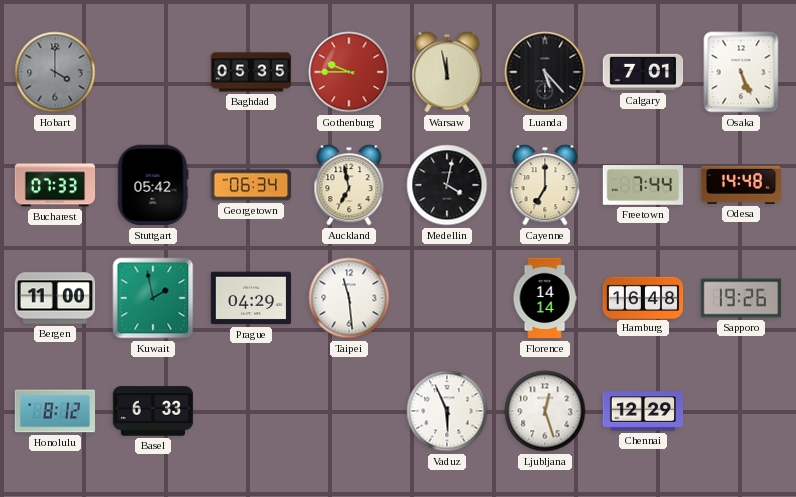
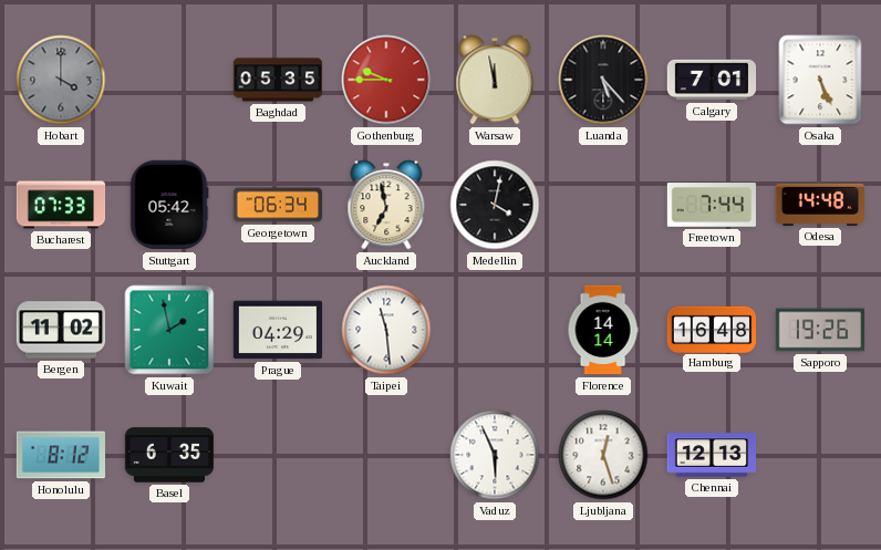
Cayenne: 7:00 -> none (545, 185)
Bergen: 11:00 -> 11:02 (61, 330)
Basel: 6:33 -> 6:35 (169, 455)
Chennai: 12:29 -> 12:13 (712, 455)
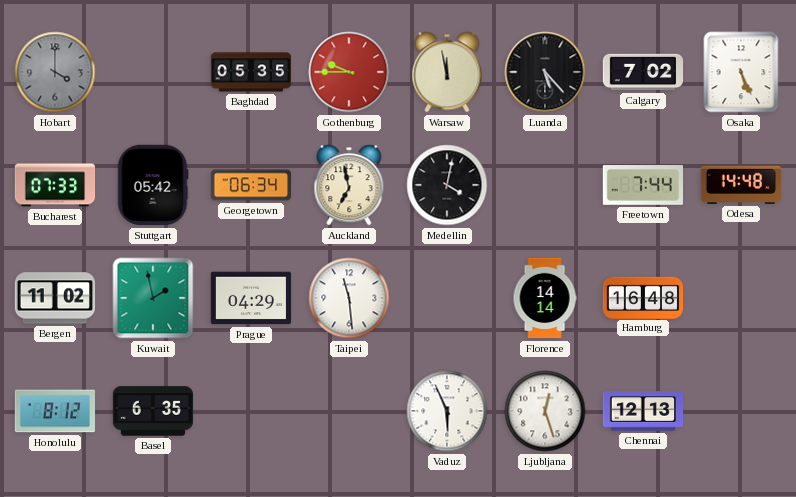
Calgary: 7:01 -> 7:02 (643, 72)
Sapporo: 19:26 -> none (820, 330)
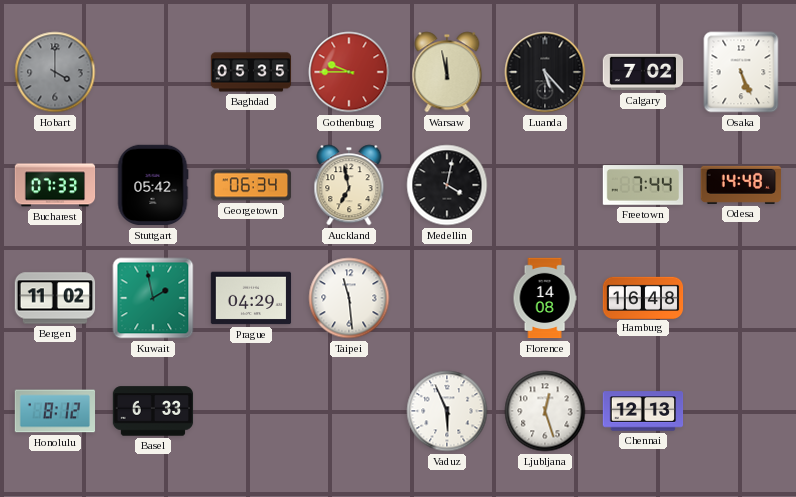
Florence: 14:14 -> 14:08 (545, 298)
Basel: 6:35 -> 6:33 (153, 411)
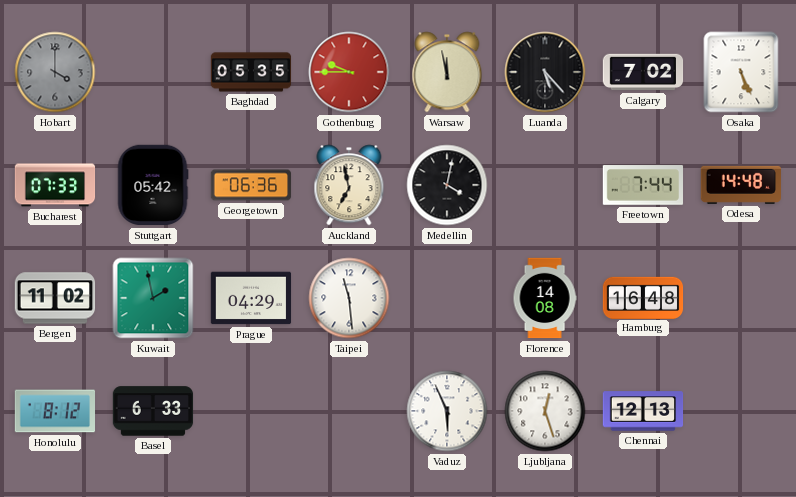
Georgetown: 06:34 -> 06:36 (251, 185)
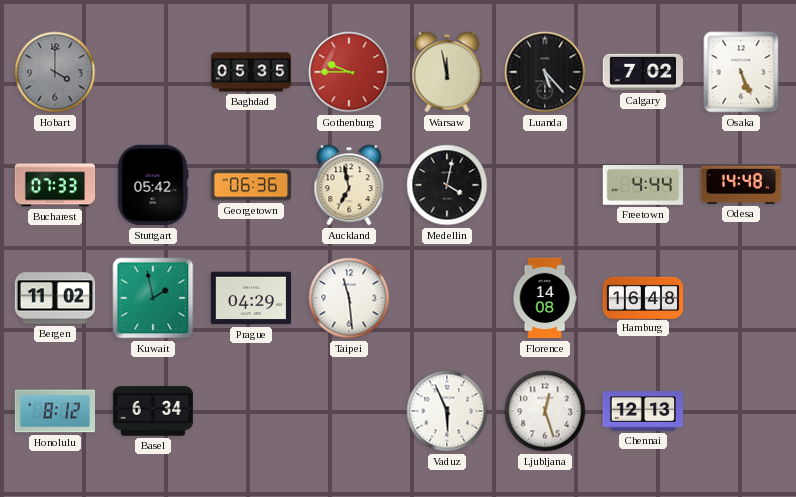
Freetown: 7:44 -> 4:44 (643, 185)
Basel: 6:33 -> 6:34 (153, 411)
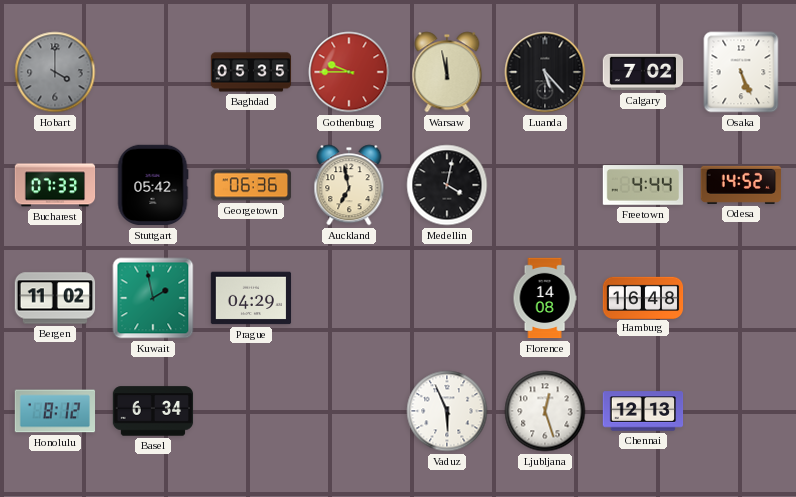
Odesa: 14:48 -> 14:52 (740, 185)
Taipei: 11:29 -> none (349, 298)
